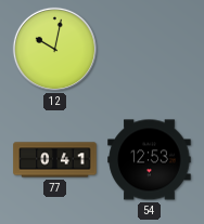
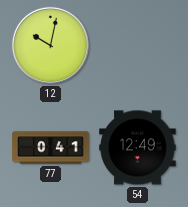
54: 12:53 -> 12:49 (138, 148)
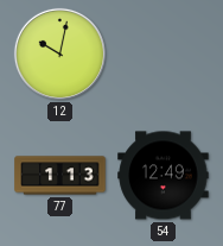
77: 0:41 -> 1:13 (60, 176)
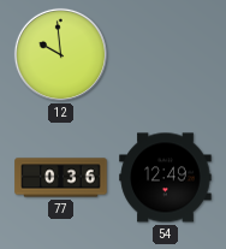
12: 10:02 -> 9:59 (60, 54)
77: 1:13 -> 0:36 (61, 178)
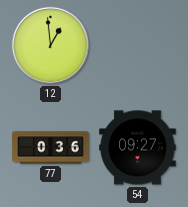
12: 9:59 -> 12:59 (50, 45)
54: 12:49 -> 09:27 (138, 148)
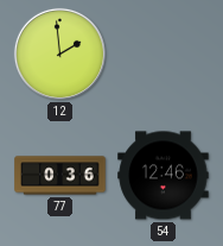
12: 12:59 -> 1:59 (59, 53)
54: 09:27 -> 12:46 (164, 176)
